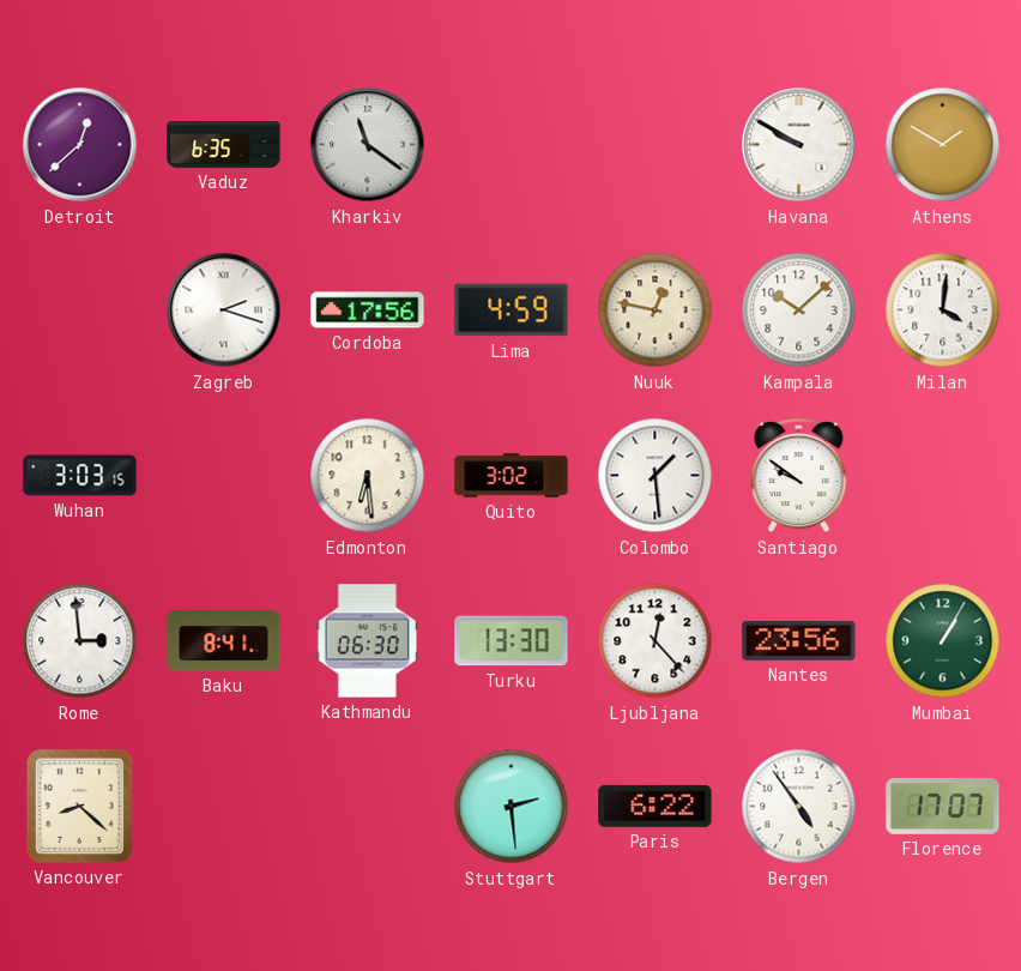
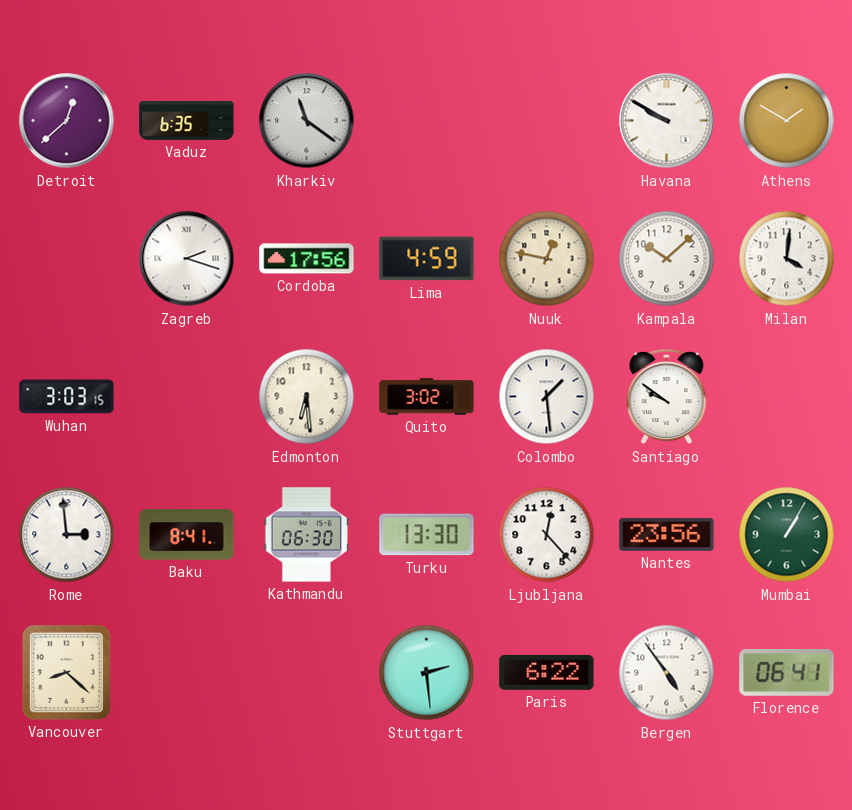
Florence: 17:07 -> 06:41 (787, 672)
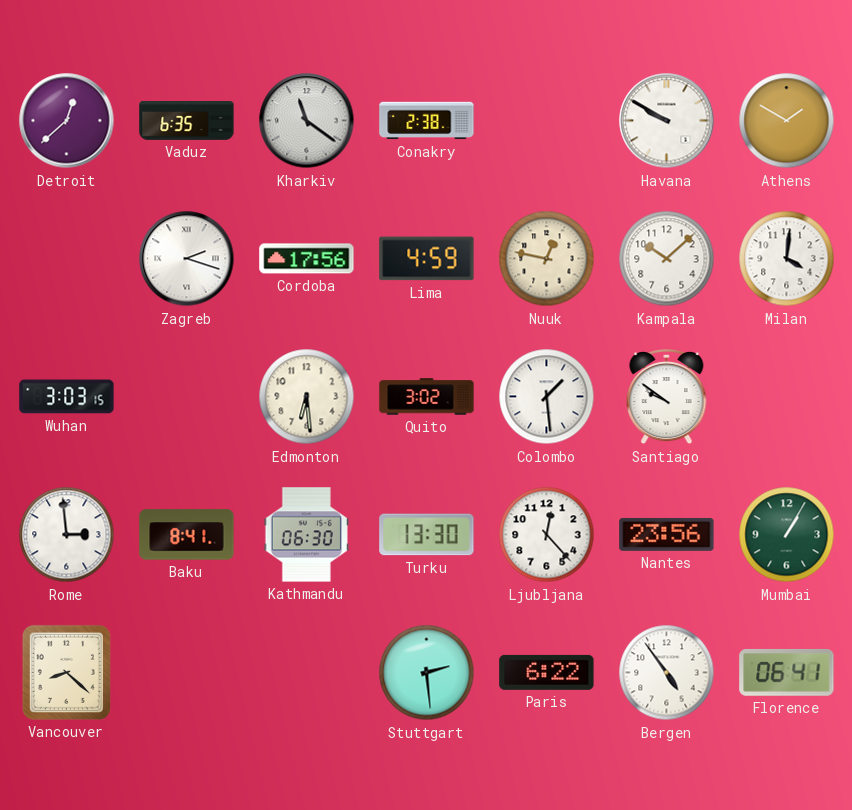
Conakry: none -> 2:38 (427, 121)
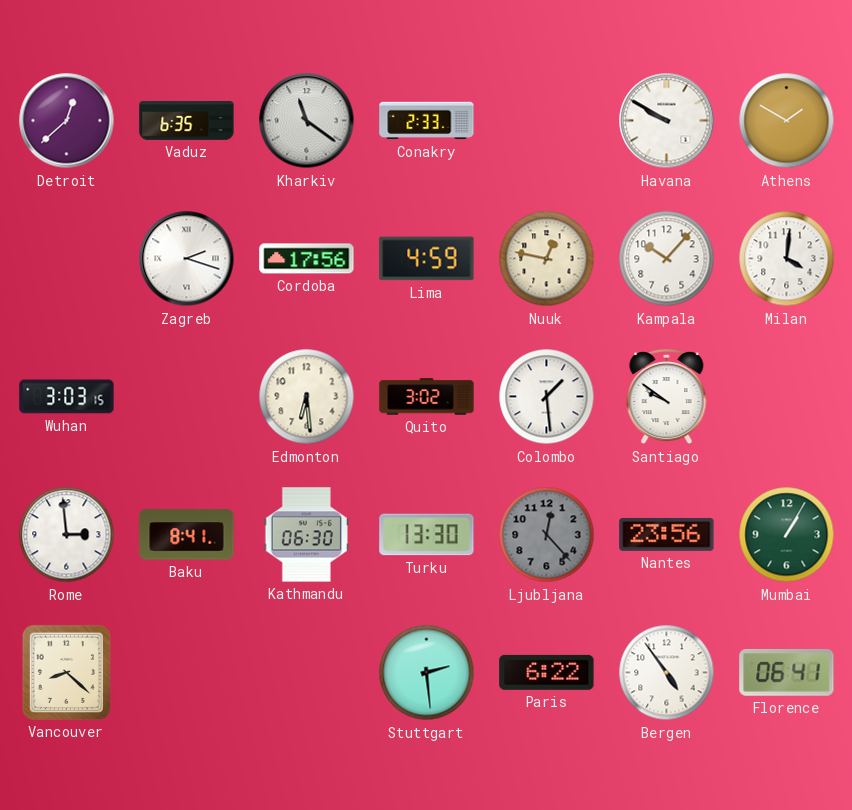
Conakry: 2:38 -> 2:33 (427, 121)
Kampala: 10:08 -> 10:07 (667, 259)
Ljubljana dial: white -> grey (547, 535)
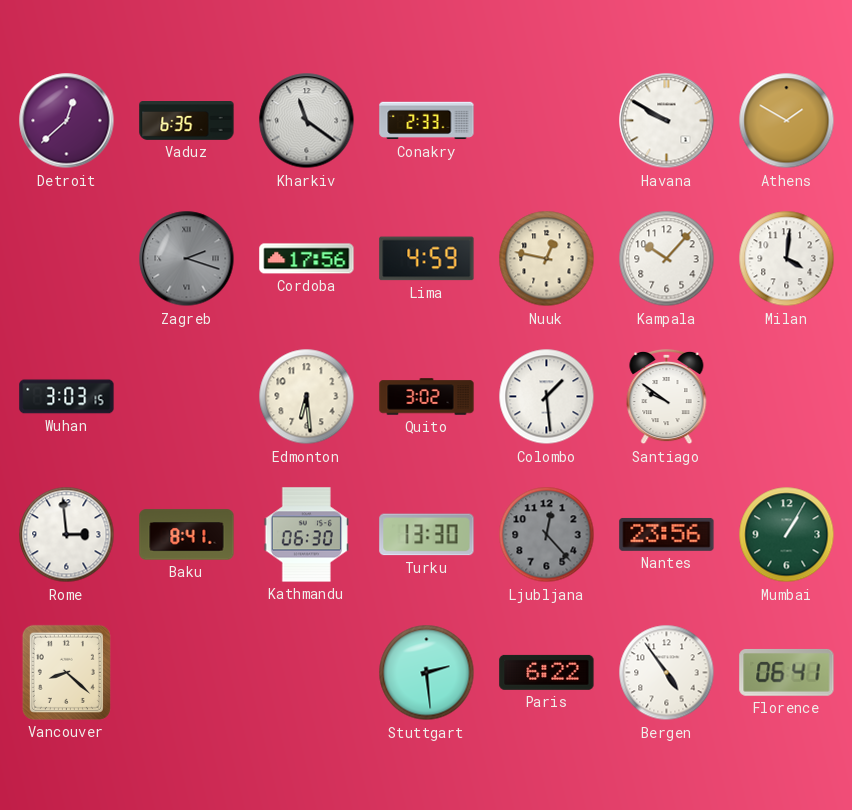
Zagreb dial: white -> grey (187, 259)
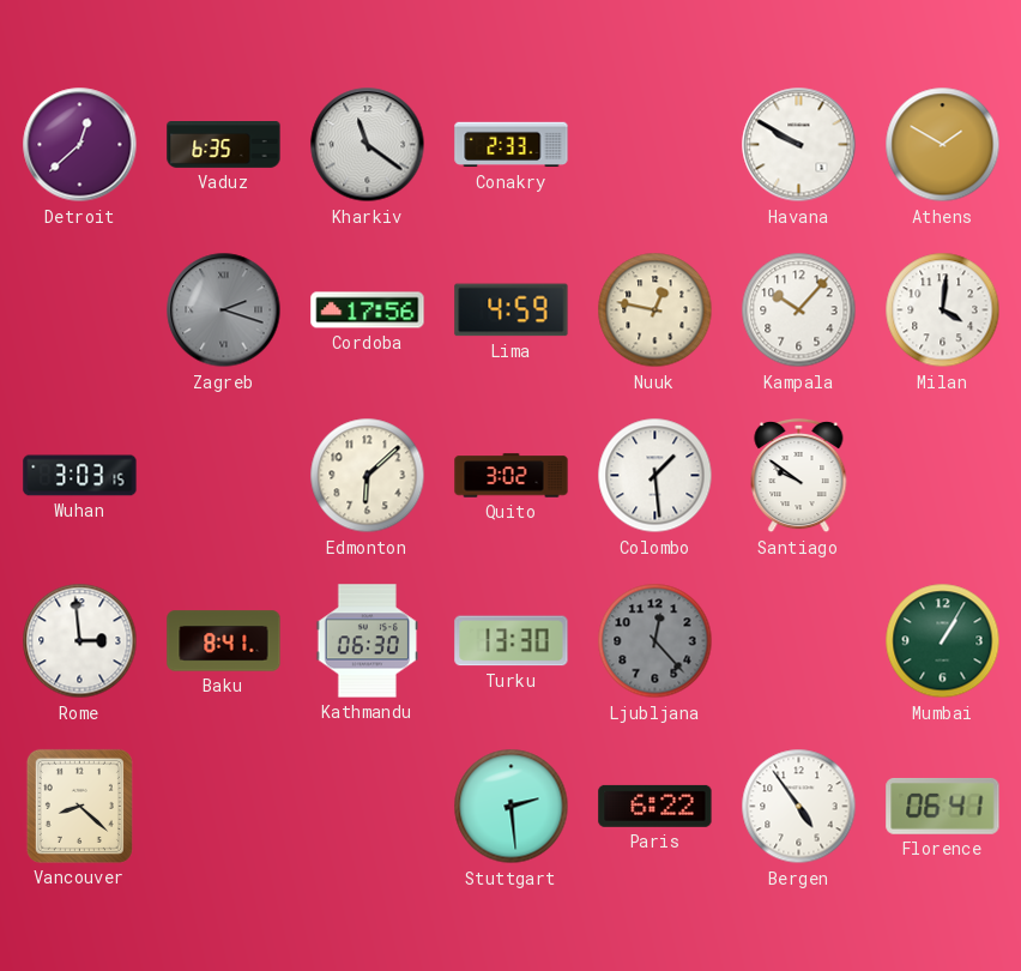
Edmonton: 6:29 -> 6:08 (368, 476)
Nantes: 23:56 -> none (667, 534)
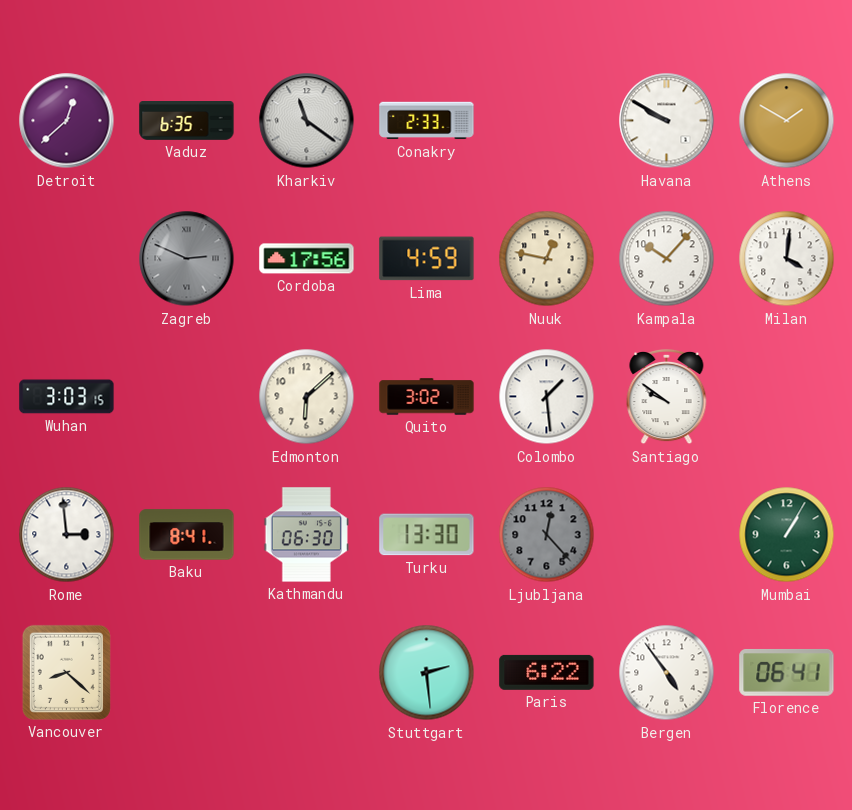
Zagreb: 2:18 -> 2:49 (187, 259)
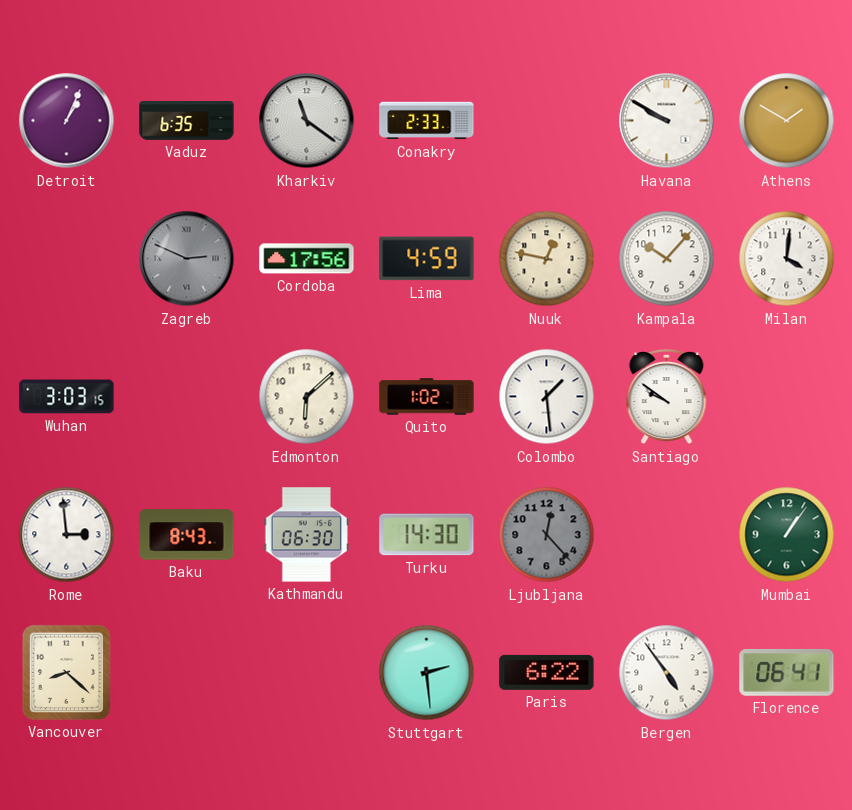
Detroit: 12:38 -> 1:04 (67, 121)
Quito: 3:02 -> 1:02 (427, 397)
Baku: 8:41 -> 8:43 (187, 535)
Turku: 13:30 -> 14:30 (427, 535)
Mumbai: 1:05 -> 1:06 (787, 535)
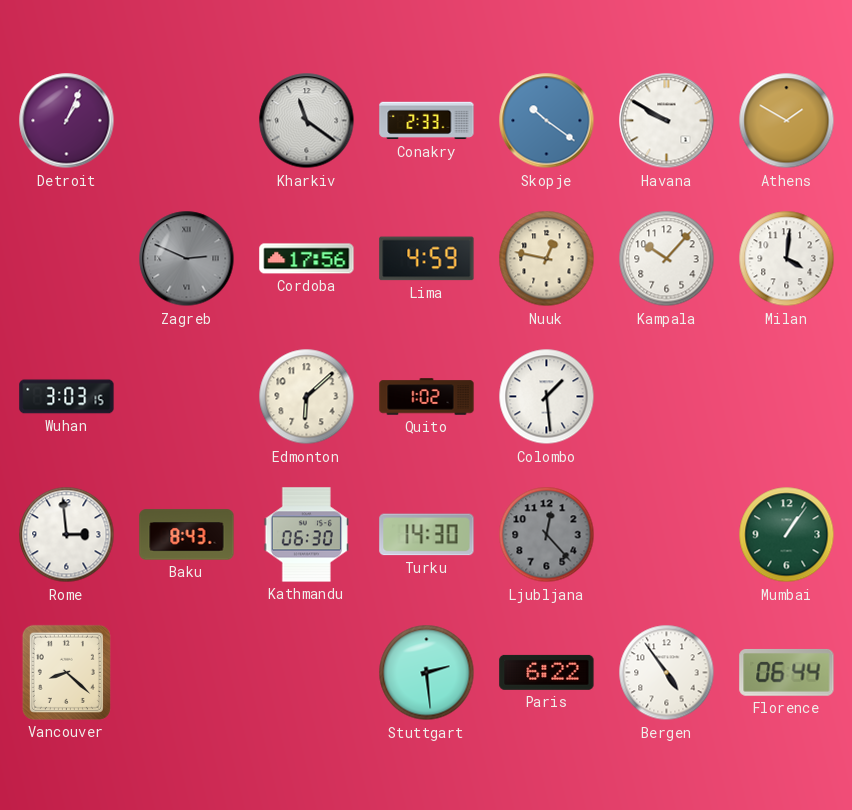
Vaduz: 6:35 -> none (187, 121)
Skopje: none -> 10:21 (547, 121)
Santiago: 9:51 -> none (667, 397)
Florence: 06:41 -> 06:44 (787, 672)
